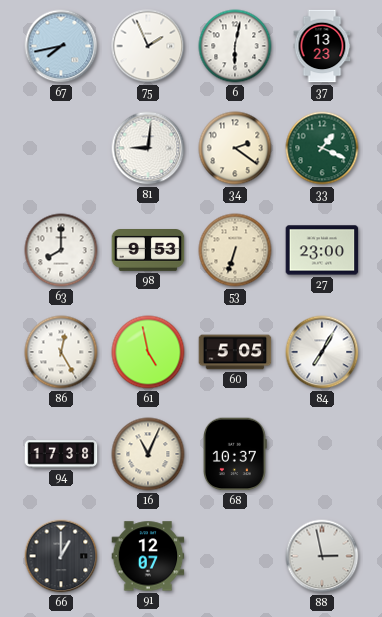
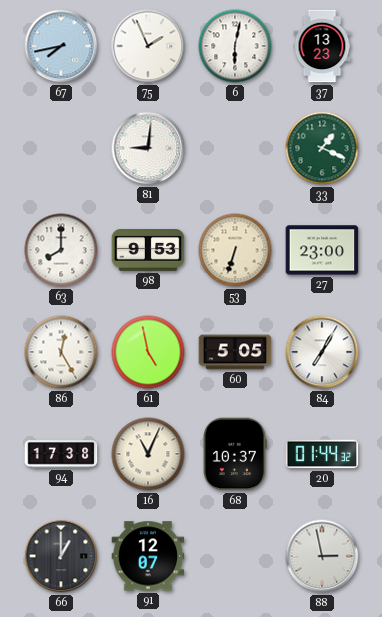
34: 2:21 -> none (235, 148)
20: none -> 01:44 (322, 454)
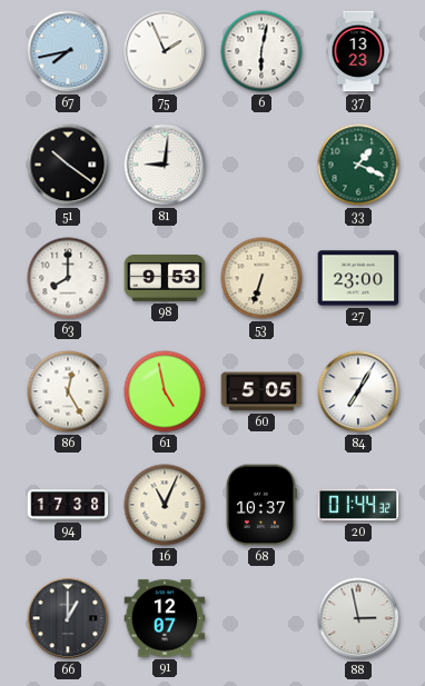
51: none -> 10:21 (68, 165)
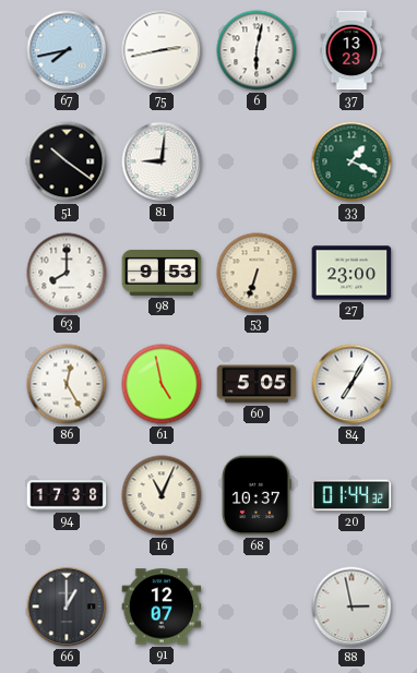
75: 1:56 -> 2:43 (162, 50)
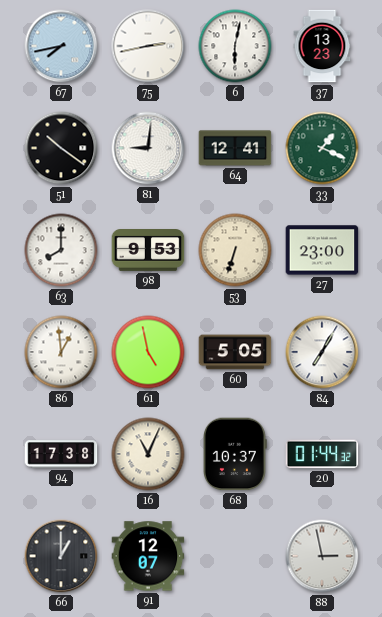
64: none -> 12:41 (235, 148)
86: 12:25 -> 12:59 (61, 352)
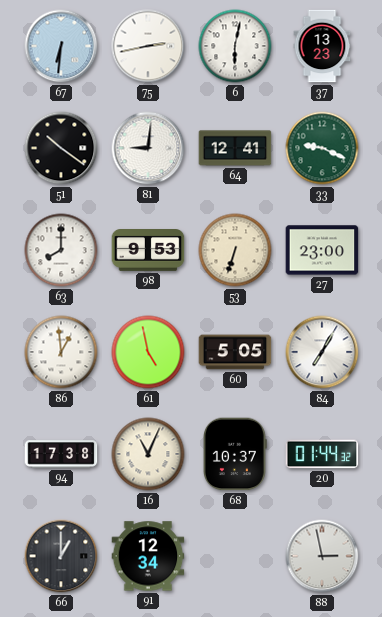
67: 7:43 -> 6:31 (61, 46)
33: 1:19 -> 9:19 (322, 148)
91: 12:07 -> 12:34 (148, 556)
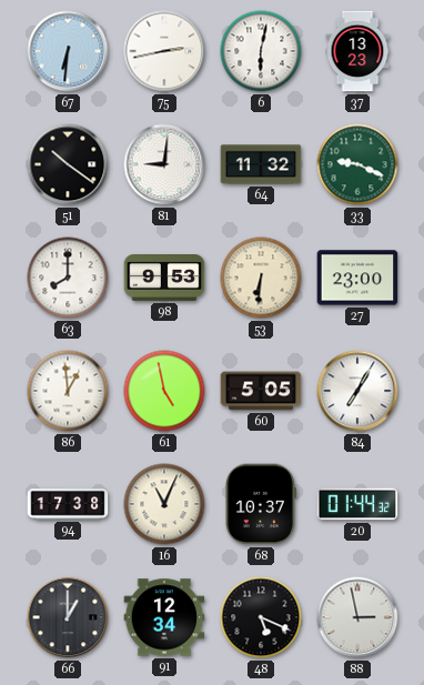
64: 12:41 -> 11:32 (261, 164)
53: 6:33 -> 6:31 (261, 278)
48: none -> 5:19 (261, 617)
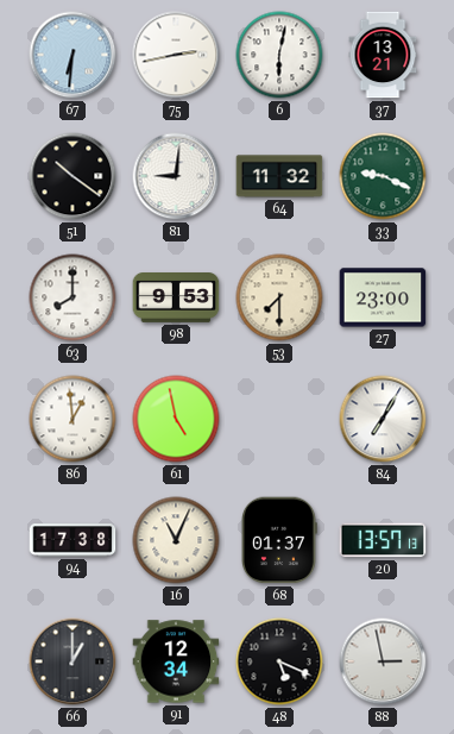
37: 13:23 -> 13:21 (383, 55)
53: 6:31 -> 7:30 (279, 297)
60: 5:05 -> none (261, 391)
68: 10:37 -> 01:37 (280, 540)
20: 01:44 -> 13:57 (383, 540)
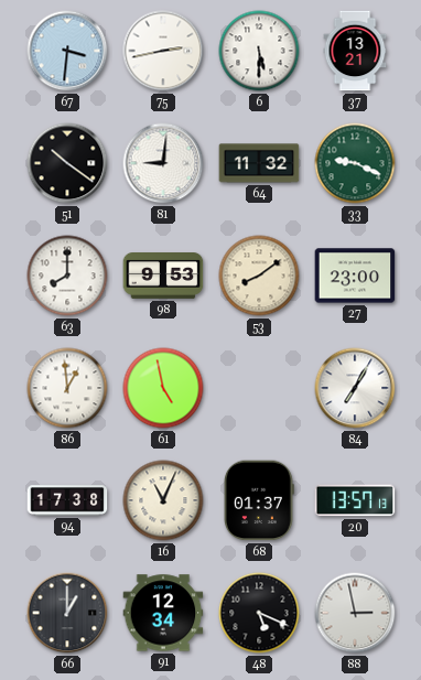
67: 6:31 -> 3:31 (67, 51)
6: 6:02 -> 5:30 (259, 51)
53: 7:30 -> 8:09 (259, 276)
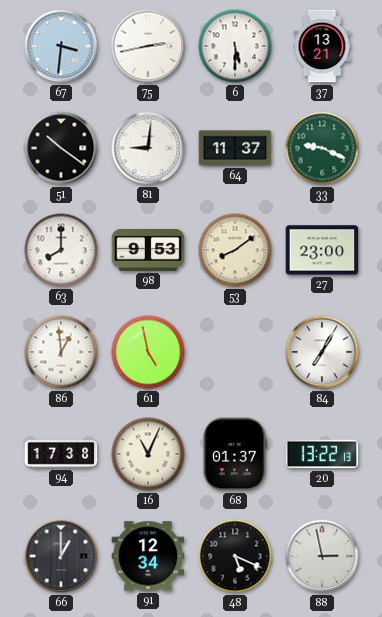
64: 11:32 -> 11:37 (235, 148)
20: 13:57 -> 13:22 (322, 454)
